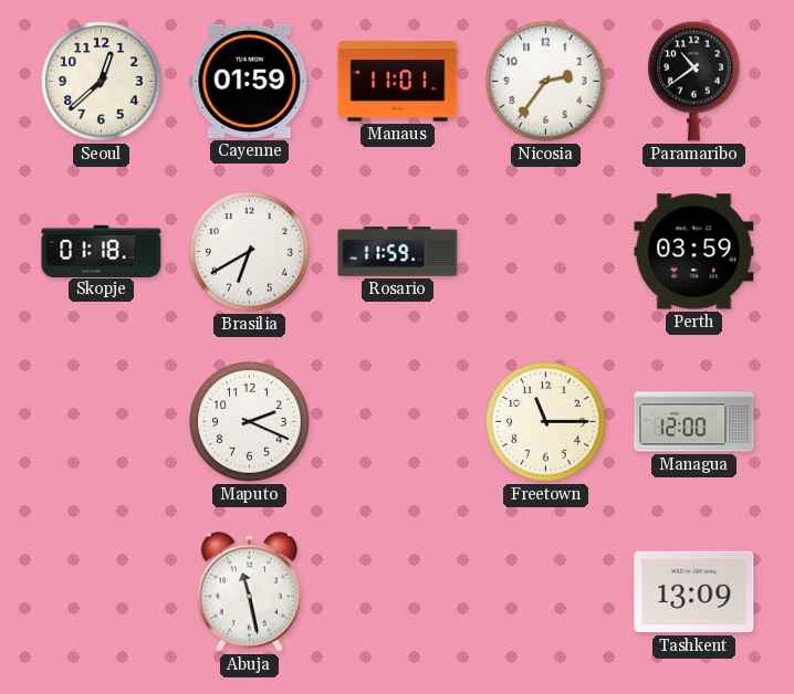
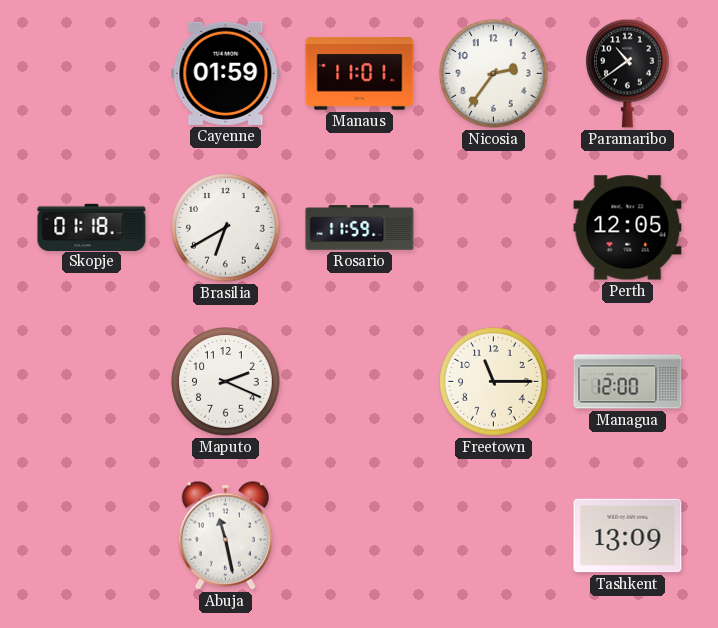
Seoul: 12:38 -> none (102, 82)
Perth: 03:59 -> 12:05 (628, 228)
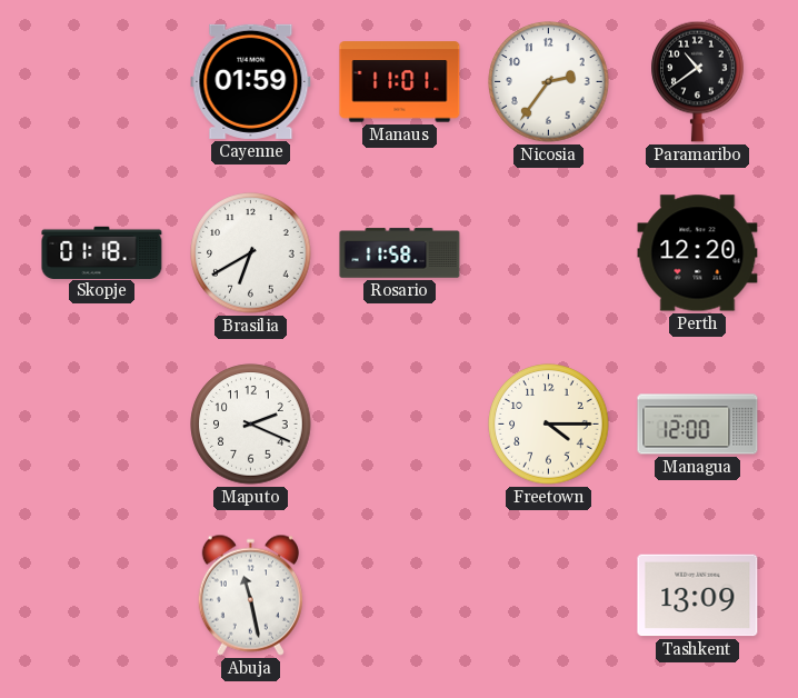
Rosario: 11:59 -> 11:58 (400, 253)
Perth: 12:05 -> 12:20 (698, 253)
Freetown: 11:15 -> 4:15 (549, 425)
